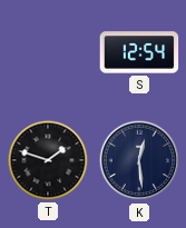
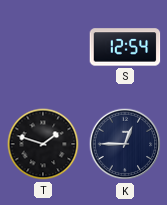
K: 12:29 -> 12:45 (125, 144)
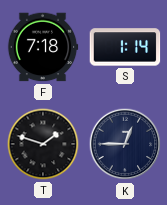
F: none -> 7:18 (43, 47)
S: 12:54 -> 1:14 (125, 47)
